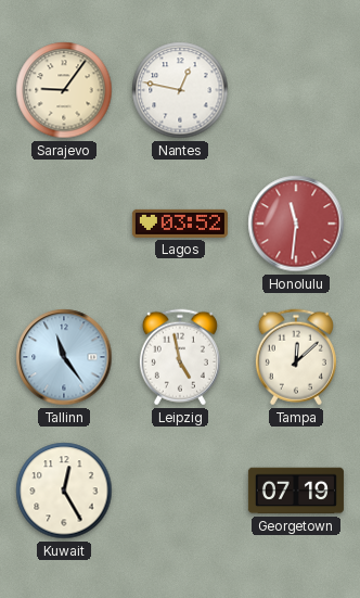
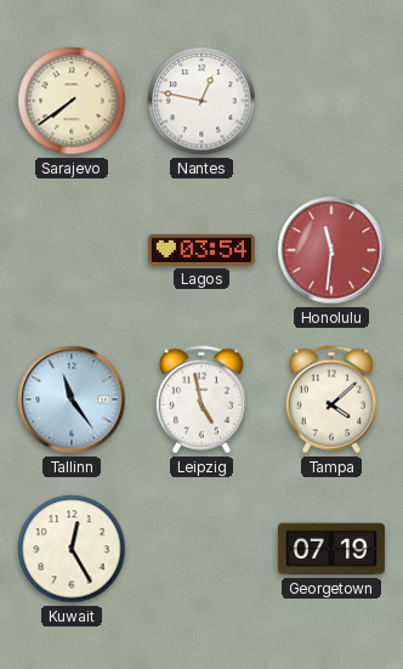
Sarajevo: 9:06 -> 7:39 (72, 101)
Lagos: 03:52 -> 03:54 (201, 250)
Tampa: 12:08 -> 4:08 (331, 399)
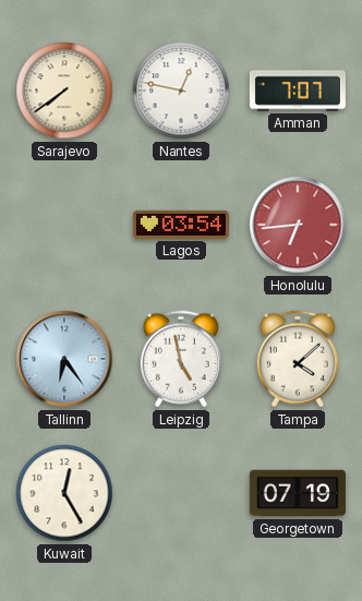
Amman: none -> 7:07 (298, 91)
Honolulu: 11:31 -> 6:44 (298, 225)
Tallinn: 11:24 -> 6:24 (64, 359)
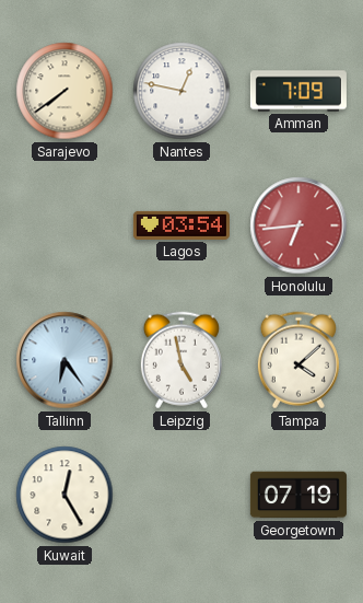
Amman: 7:07 -> 7:09 (298, 91)
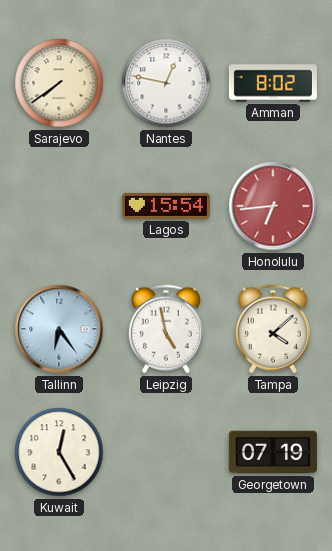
Amman: 7:09 -> 8:02 (273, 83)
Lagos: 03:54 -> 15:54 (166, 206)
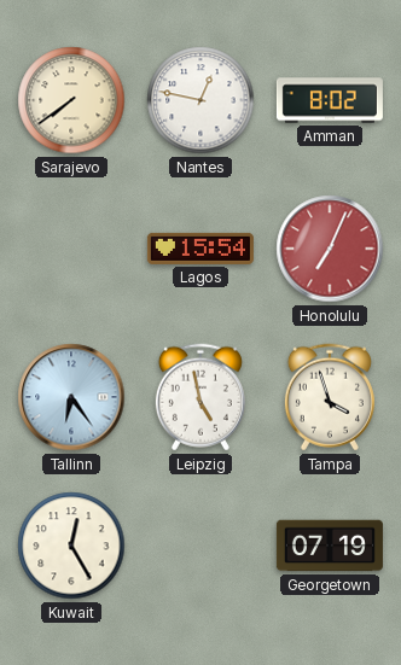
Honolulu: 6:44 -> 7:04 (330, 249)
Tampa: 4:08 -> 3:57 (330, 397)
